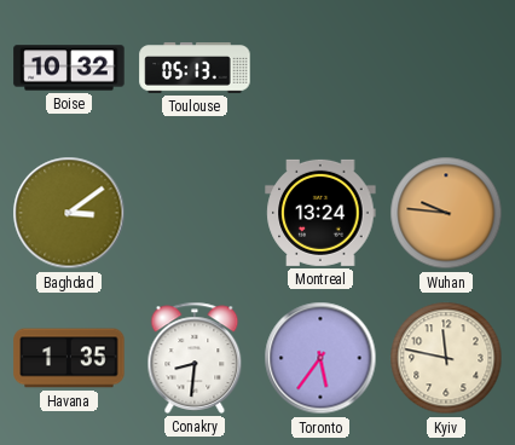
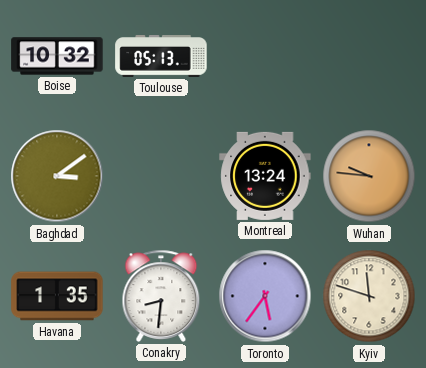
Kyiv: 11:47 -> 11:48 (369, 296)
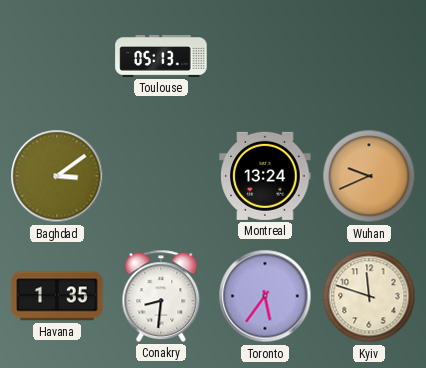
Boise: 10:32 -> none (57, 56)
Wuhan: 9:46 -> 9:41 (369, 176)
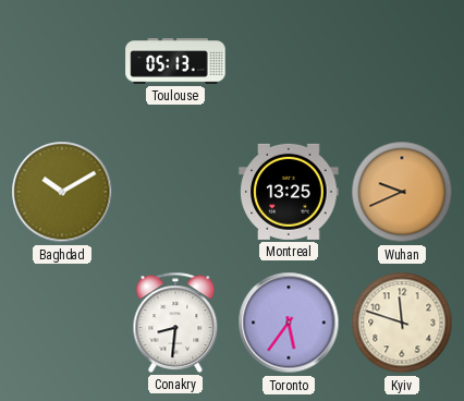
Baghdad: 3:09 -> 10:10 (62, 192)
Montreal: 13:24 -> 13:25 (289, 192)
Havana: 1:35 -> none (57, 296)
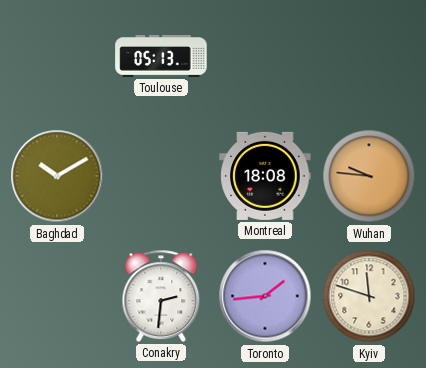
Montreal: 13:25 -> 18:08 (265, 176)
Wuhan: 9:41 -> 9:46 (369, 176)
Conakry: 8:31 -> 2:31 (161, 296)
Toronto: 5:36 -> 1:44 (265, 296)
